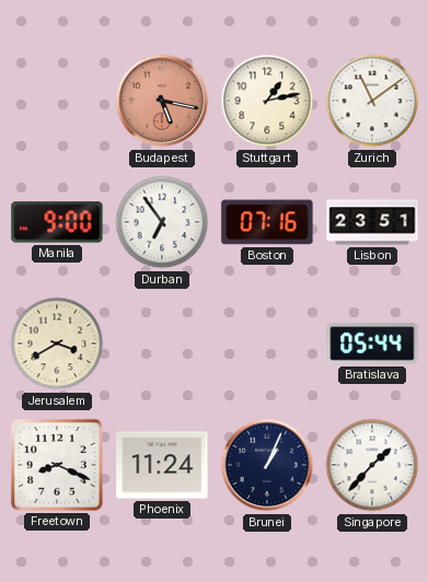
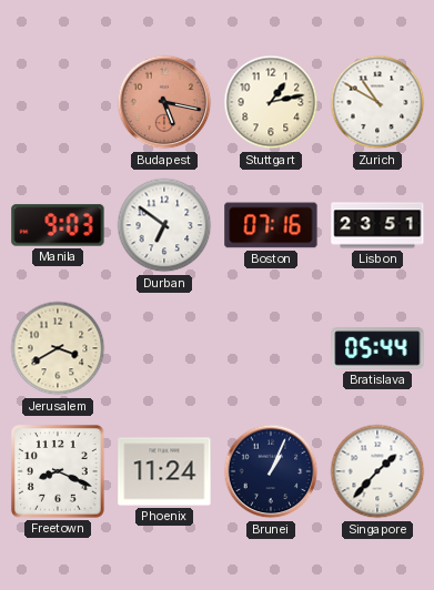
Zurich: 11:09 -> 10:50 (377, 102)
Manila: 9:00 -> 9:03 (58, 225)
Durban: 6:54 -> 6:51 (164, 225)
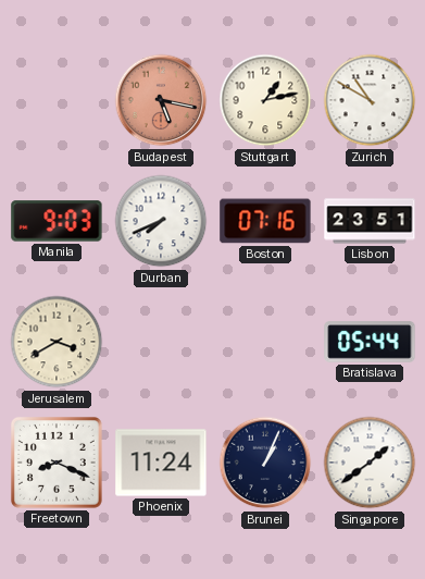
Durban: 6:51 -> 7:41 (161, 221)
Singapore: 1:37 -> 1:39 (370, 463)
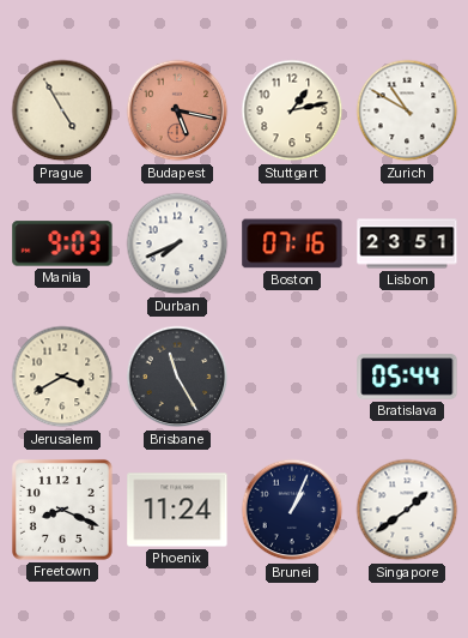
Prague: none -> 4:55 (62, 110)
Brisbane: none -> 11:25 (177, 377)
